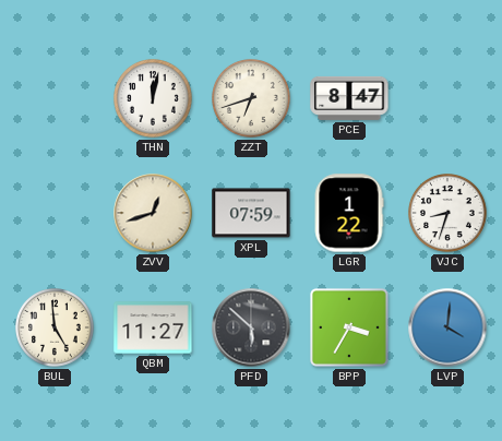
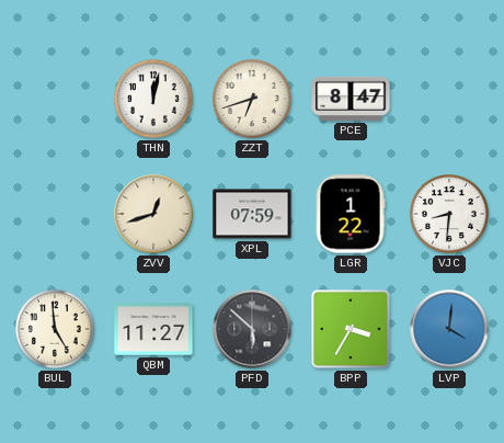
VJC: 8:33 -> 8:31 (450, 215)
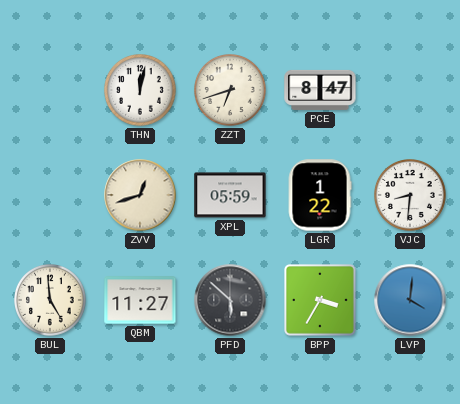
XPL: 07:59 -> 05:59 (230, 195)
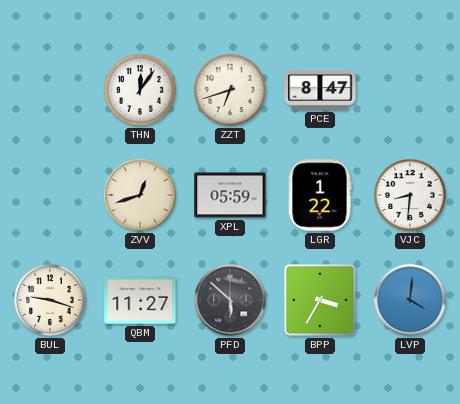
THN: 12:02 -> 12:06 (141, 91)
BUL: 4:59 -> 9:18 (51, 301)
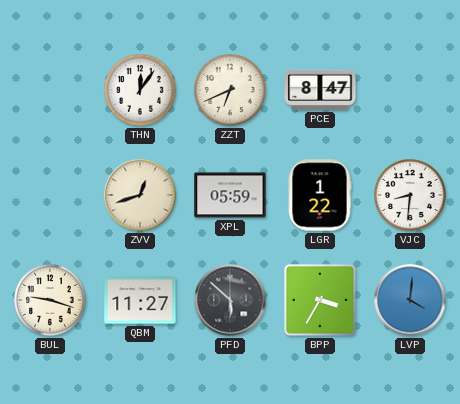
ZZT: 6:42 -> 6:41 (231, 91)
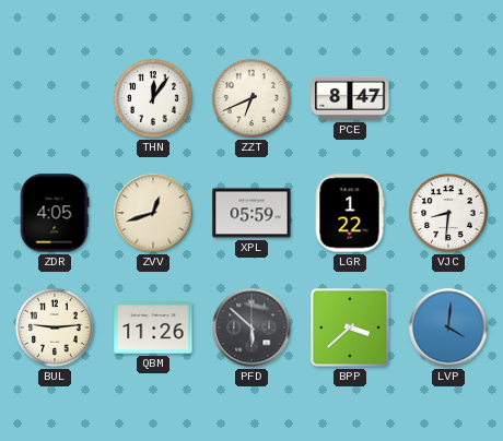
ZDR: none -> 4:05 (55, 213)
BUL: 9:18 -> 9:14 (56, 329)
QBM: 11:27 -> 11:26 (153, 327)
BPP: 3:35 -> 3:38 (351, 329)
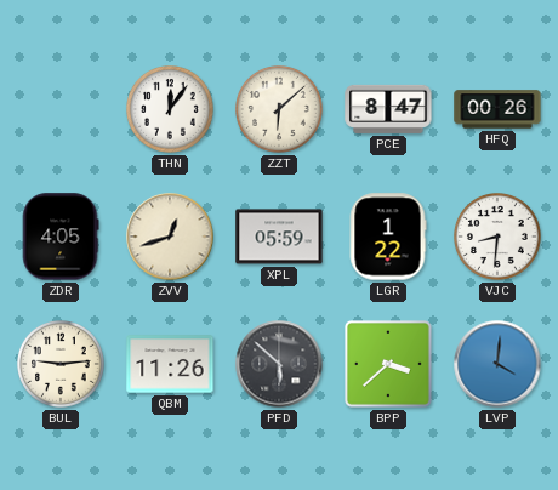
ZZT: 6:41 -> 6:08 (280, 110)
HFQ: none -> 00:26 (497, 109)
